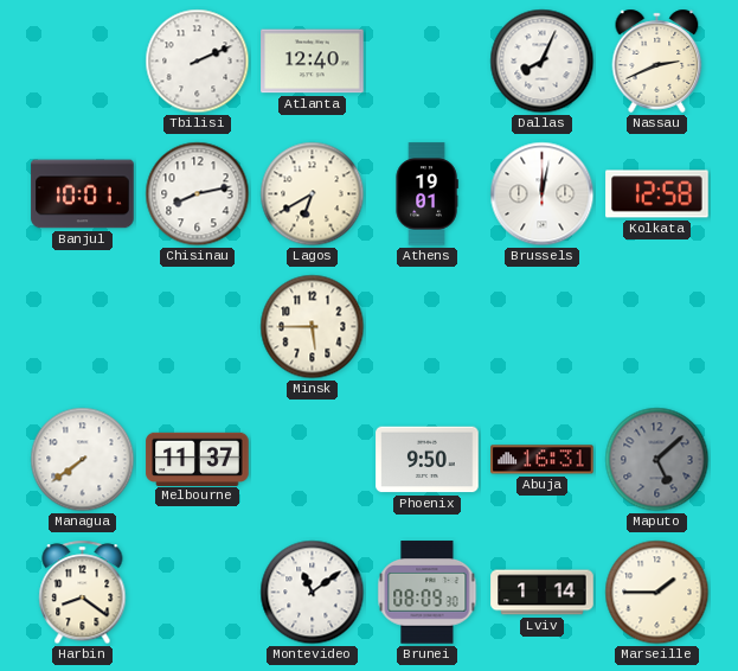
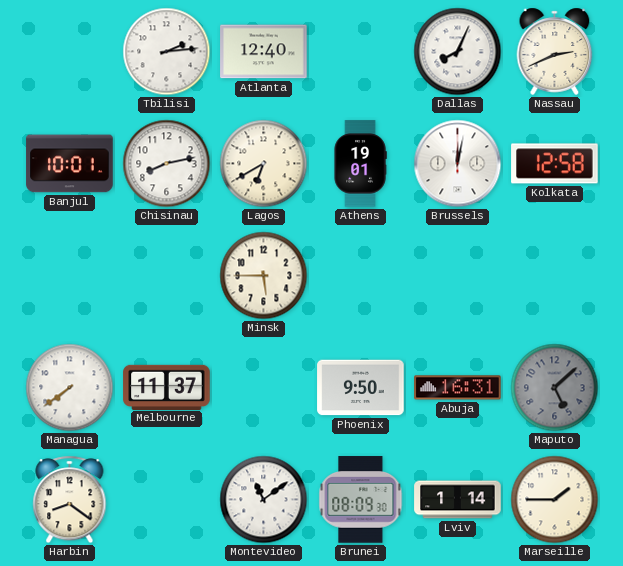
Tbilisi: 2:11 -> 2:14 (167, 52)
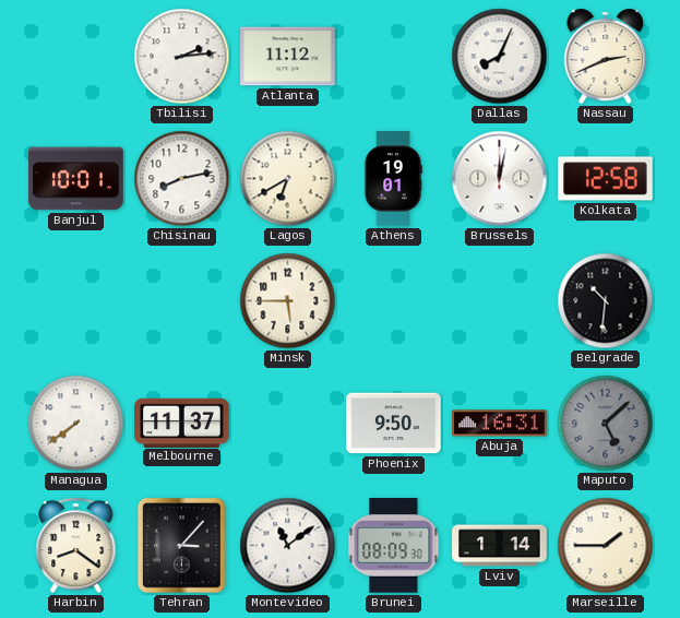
Atlanta: 12:40 -> 11:12 (288, 57)
Belgrade: none -> 10:31 (606, 301)
Tehran: none -> 3:07 (181, 546)
